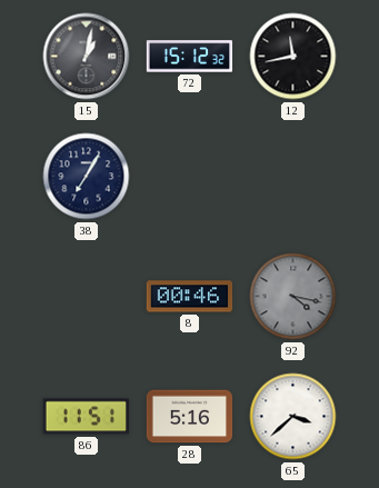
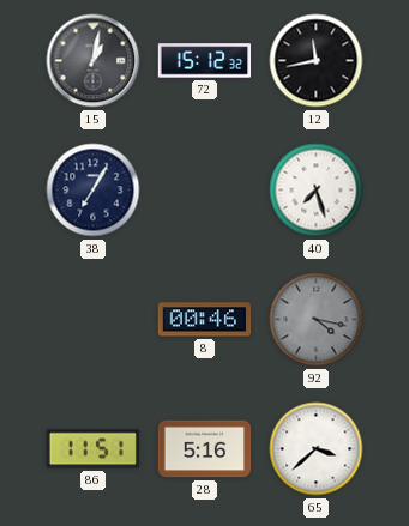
40: none -> 7:27 (317, 191)
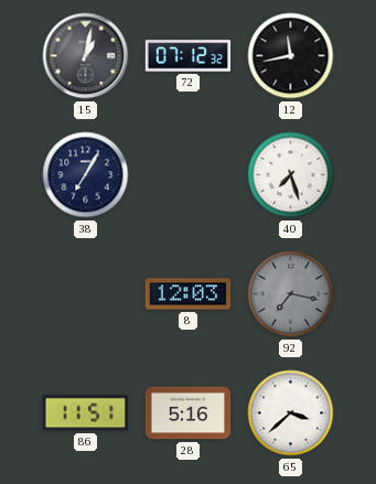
72: 15:12 -> 07:12 (189, 56)
8: 00:46 -> 12:03 (189, 294)
92: 4:17 -> 7:17 (291, 294)
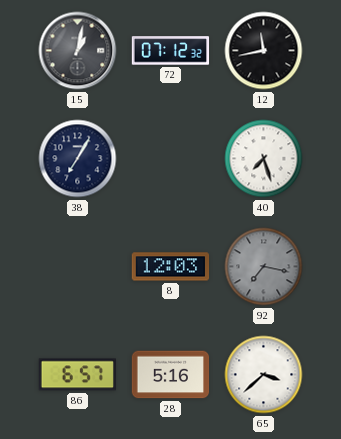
86: 11:51 -> 6:57 (77, 375)
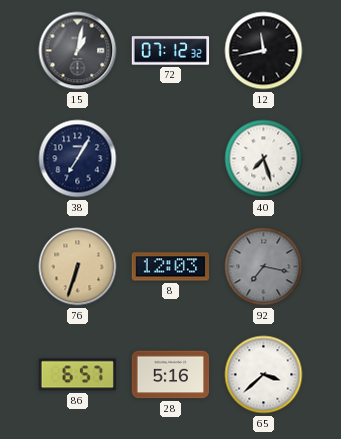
76: none -> 6:33 (78, 267)
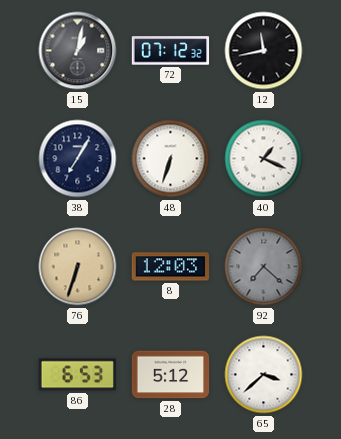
48: none -> 6:33 (171, 159)
40: 7:27 -> 1:19 (264, 159)
92: 7:17 -> 7:22 (264, 267)
86: 6:57 -> 6:53 (77, 375)
28: 5:16 -> 5:12 (171, 375)
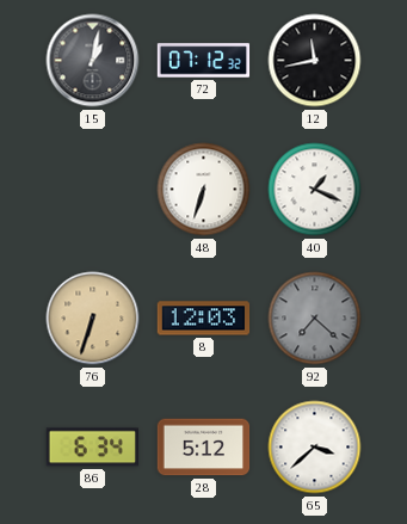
38: 7:05 -> none (78, 159)
86: 6:53 -> 6:34 (92, 448)
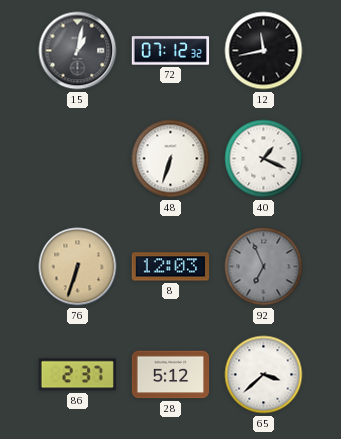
92: 7:22 -> 6:56 (264, 267)
86: 6:34 -> 2:37 (77, 375)
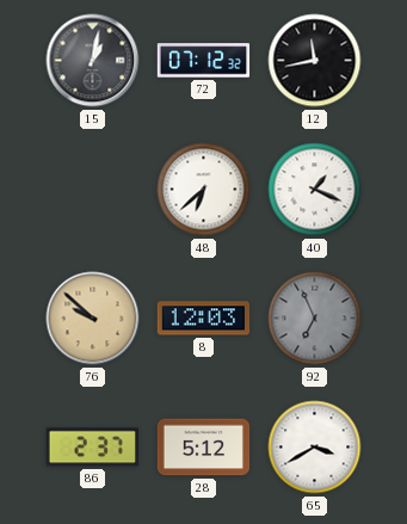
48: 6:33 -> 6:38 (204, 190)
76: 6:33 -> 9:52 (93, 319)
65: 3:38 -> 3:40 (315, 448)
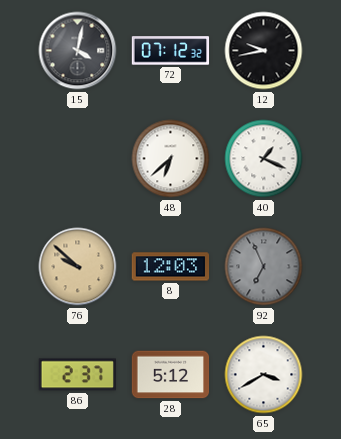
15: 1:02 -> 4:02 (78, 51)
12: 11:43 -> 9:43 (264, 51)
